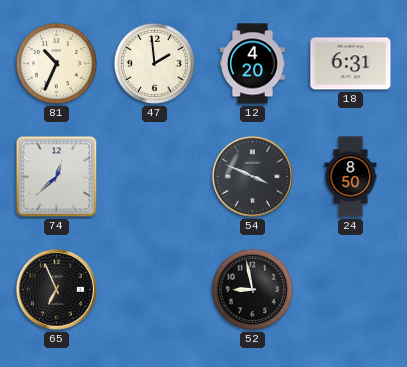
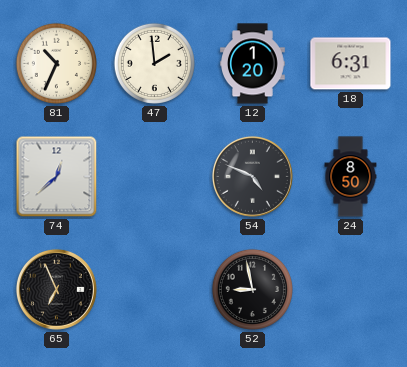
12: 4:20 -> 1:20 (253, 64)
54: 3:49 -> 4:49 (252, 176)
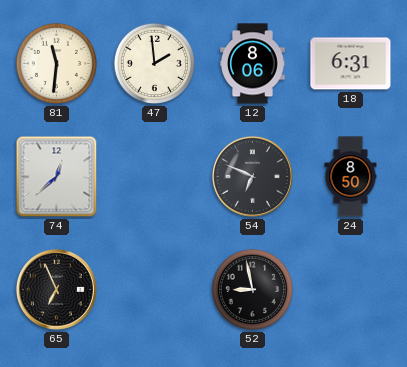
81: 10:34 -> 11:31 (56, 63)
12: 1:20 -> 8:06 (253, 64)
54: 4:49 -> 6:49 (252, 176)
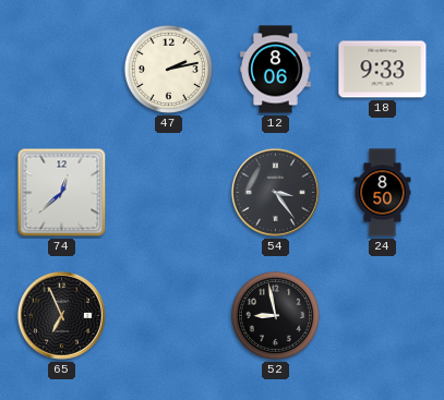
81: 11:31 -> none (56, 63)
47: 1:59 -> 2:13 (168, 69)
18: 6:31 -> 9:33 (383, 70)
54: 6:49 -> 3:24 (275, 192)
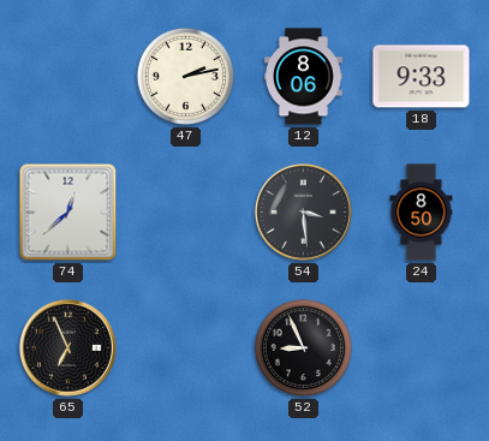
54: 3:24 -> 3:29 (303, 211)
52: 8:58 -> 8:56 (303, 347)
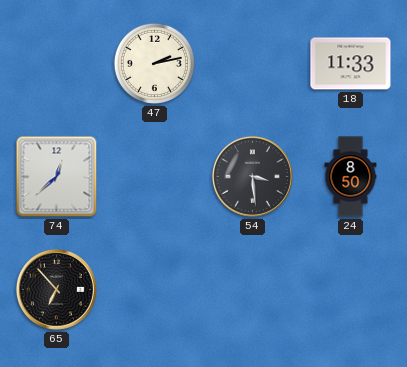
12: 8:06 -> none (304, 77)
18: 9:33 -> 11:33 (351, 64)
65: 6:56 -> 6:53 (56, 289)
52: 8:56 -> none (303, 347)
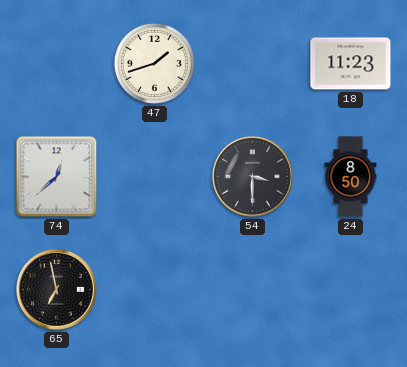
47: 2:13 -> 1:42 (154, 63)
18: 11:33 -> 11:23 (351, 64)
54: 3:29 -> 3:30 (252, 176)
65: 6:53 -> 6:58 (56, 289)
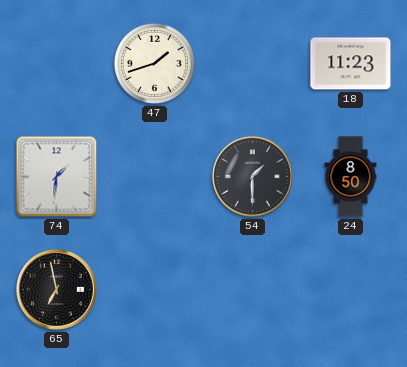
74: 12:38 -> 1:31 (57, 177)
54: 3:30 -> 1:30 (252, 176)
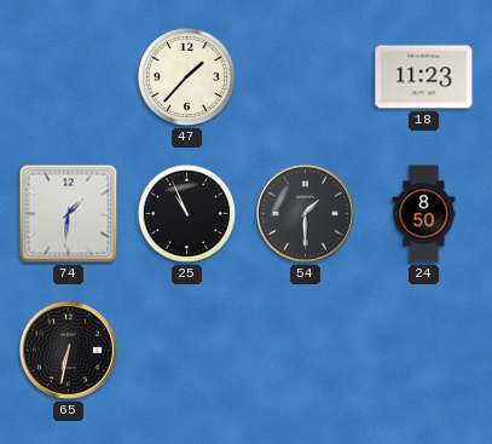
47: 1:42 -> 1:37 (186, 76)
25: none -> 10:56 (186, 213)
65: 6:58 -> 6:32 (68, 350)
